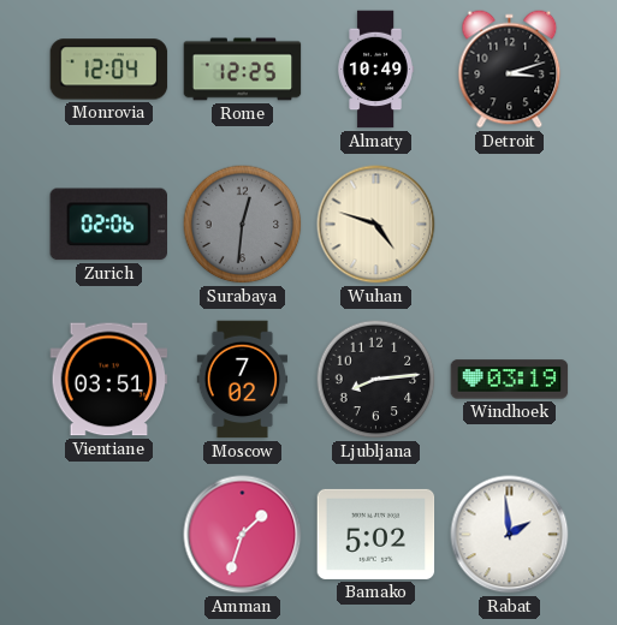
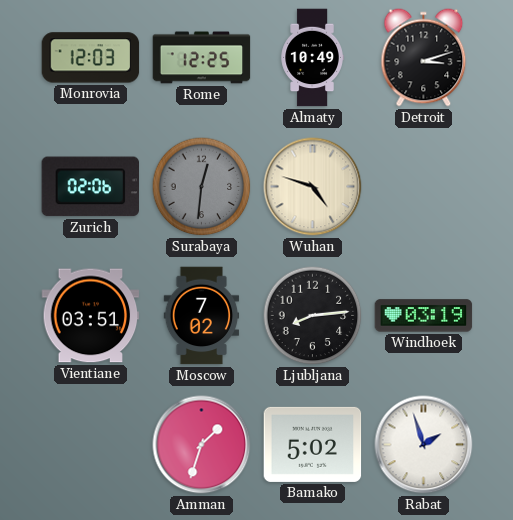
Monrovia: 12:04 -> 12:03 (91, 58)
Rabat: 1:59 -> 1:57 (424, 445)
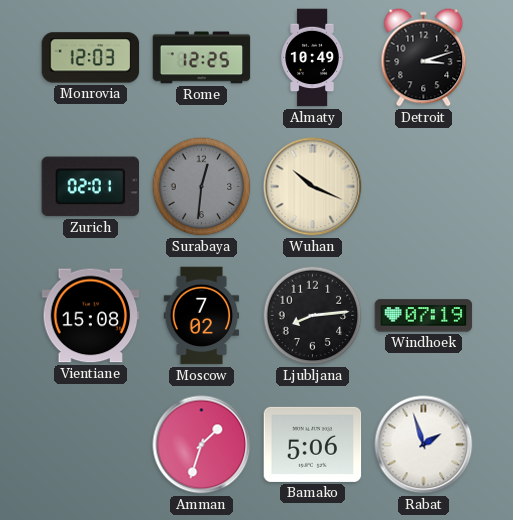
Zurich: 02:06 -> 02:01 (91, 187)
Wuhan: 4:48 -> 10:19 (313, 187)
Vientiane: 03:51 -> 15:08 (91, 316)
Windhoek: 03:19 -> 07:19 (424, 316)
Bamako: 5:02 -> 5:06 (313, 444)
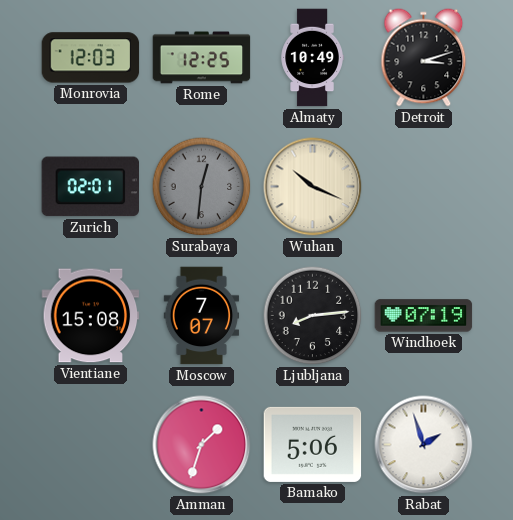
Moscow: 7:02 -> 7:07 (202, 316)
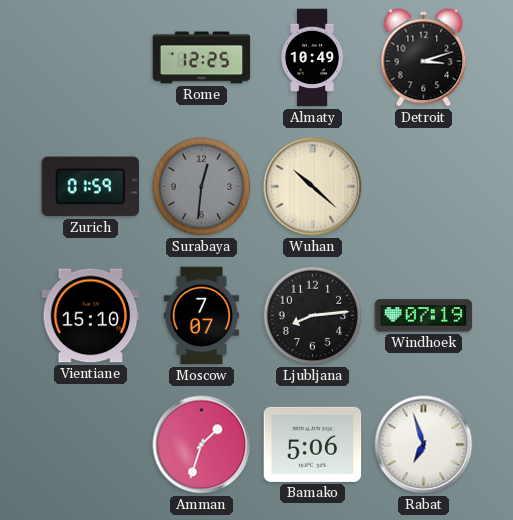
Monrovia: 12:03 -> none (91, 58)
Zurich: 02:01 -> 01:59 (91, 187)
Wuhan: 10:19 -> 10:22 (313, 187)
Vientiane: 15:08 -> 15:10 (91, 316)
Rabat: 1:57 -> 6:57 (424, 445)
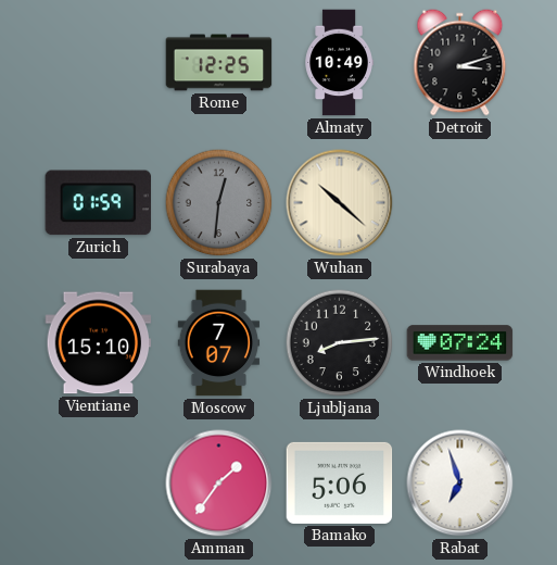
Windhoek: 07:19 -> 07:24 (460, 343)
Amman: 1:33 -> 1:36 (219, 484)
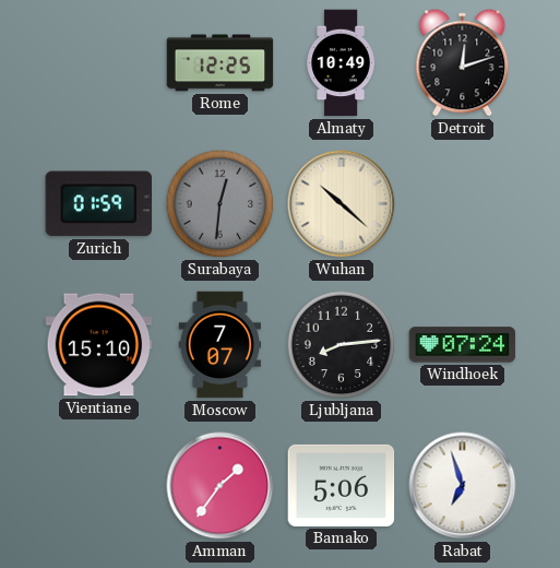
Detroit: 3:12 -> 12:12 (463, 63)
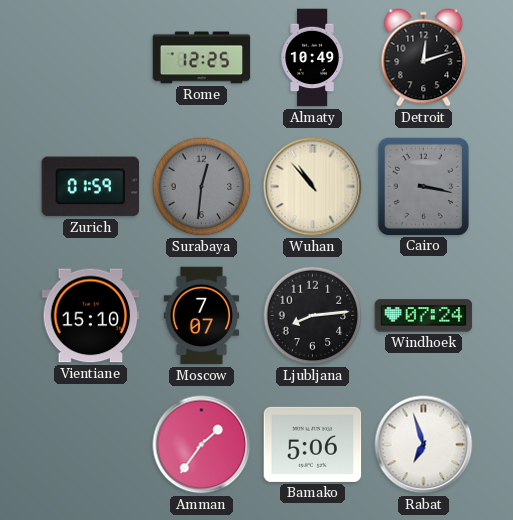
Wuhan: 10:22 -> 10:53 (313, 187)
Cairo: none -> 3:17 (423, 186)
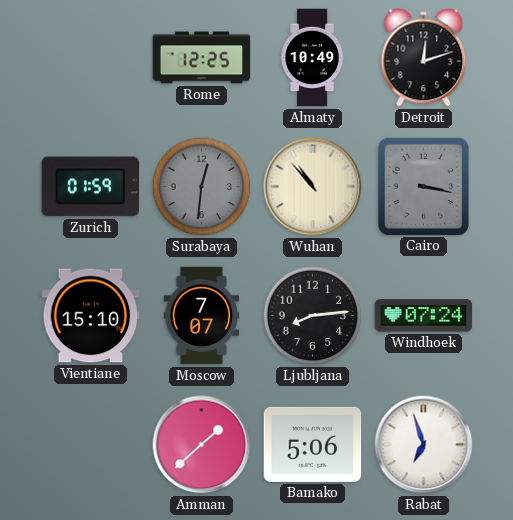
Amman: 1:36 -> 1:38 (202, 445)
